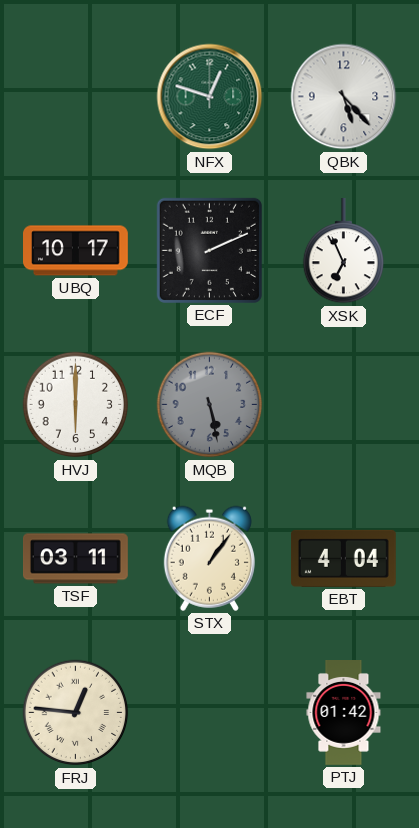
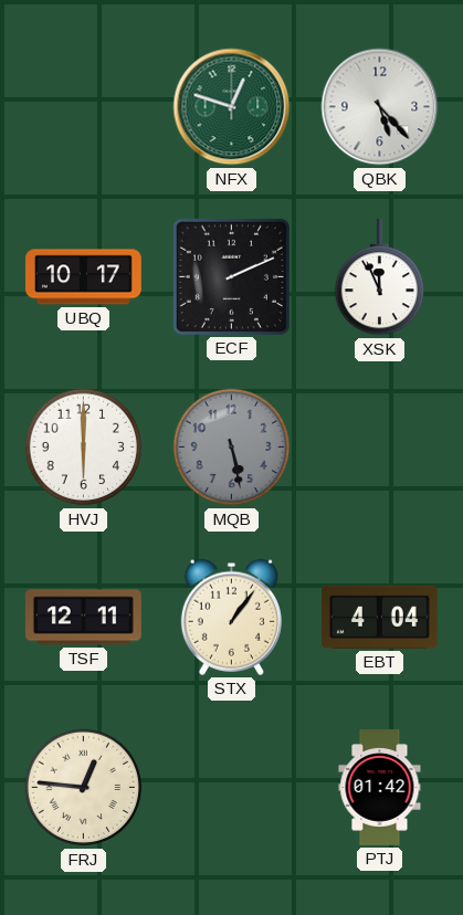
XSK: 6:56 -> 11:56 (380, 277)
TSF: 03:11 -> 12:11 (84, 618)
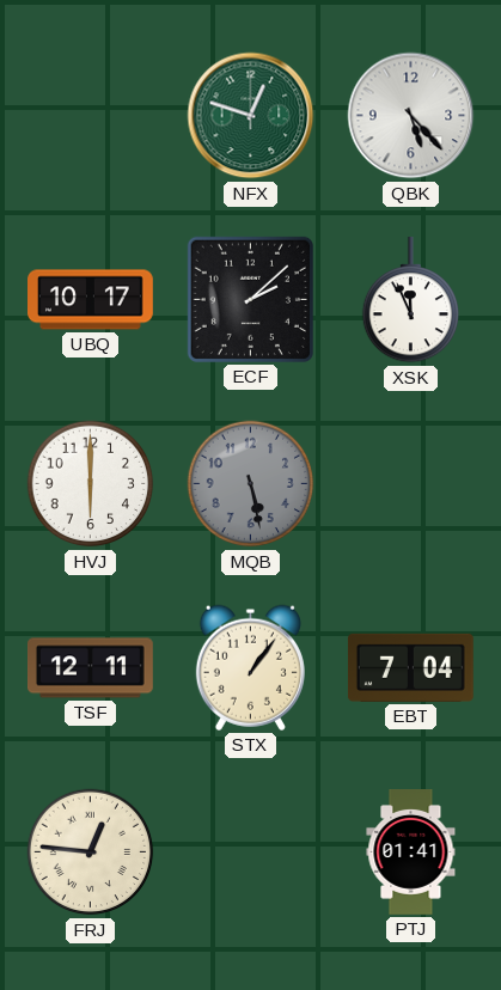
ECF: 2:11 -> 2:08 (250, 299)
EBT: 4:04 -> 7:04 (410, 667)
PTJ: 01:42 -> 01:41 (411, 852)
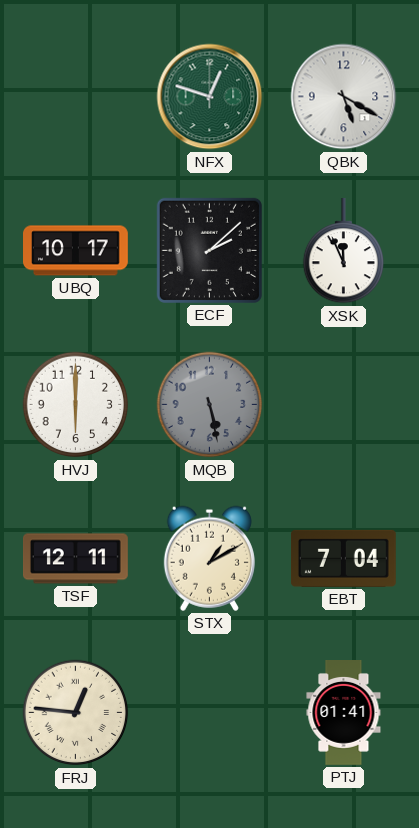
QBK: 5:23 -> 5:20 (344, 97)
STX: 1:06 -> 1:10 (209, 558)
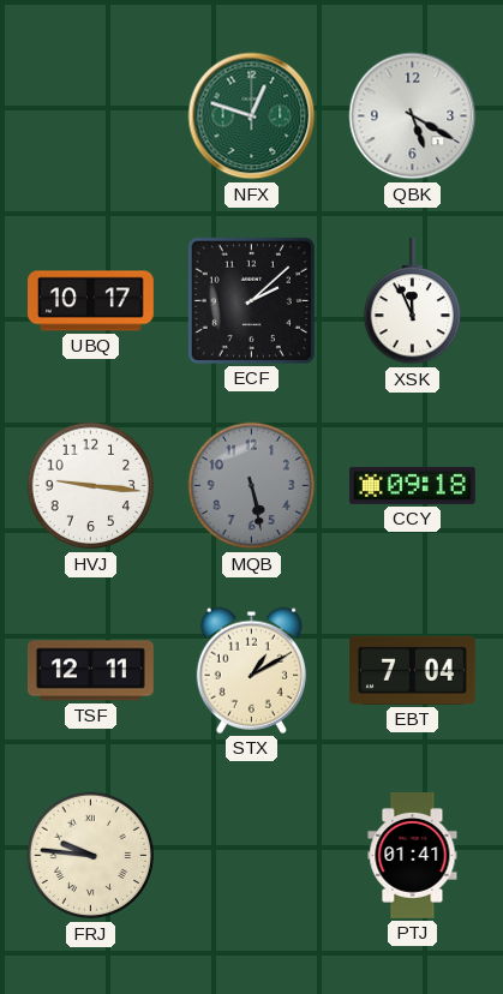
HVJ: 6:00 -> 9:16 (91, 486)
CCY: none -> 09:18 (412, 485)
FRJ: 12:46 -> 9:46 (91, 856)
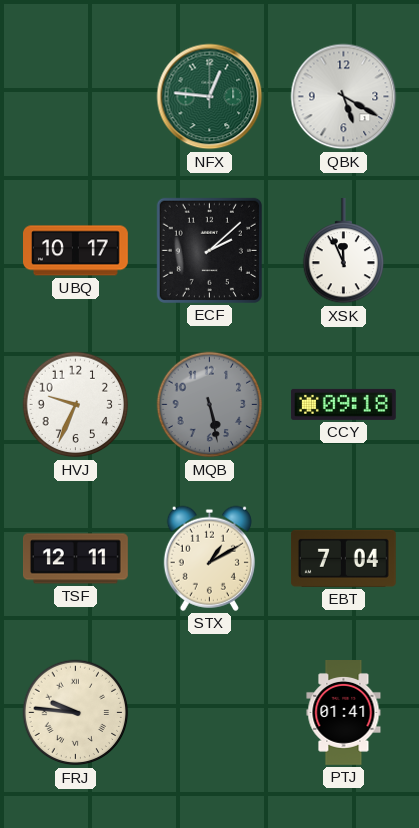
NFX: 12:48 -> 12:46 (210, 97)
HVJ: 9:16 -> 9:34 (76, 405)
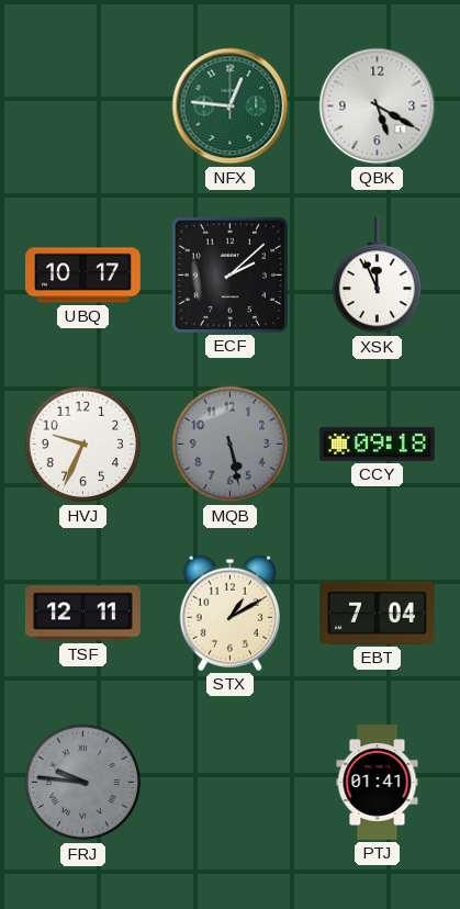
FRJ dial: cream -> grey (83, 783)
